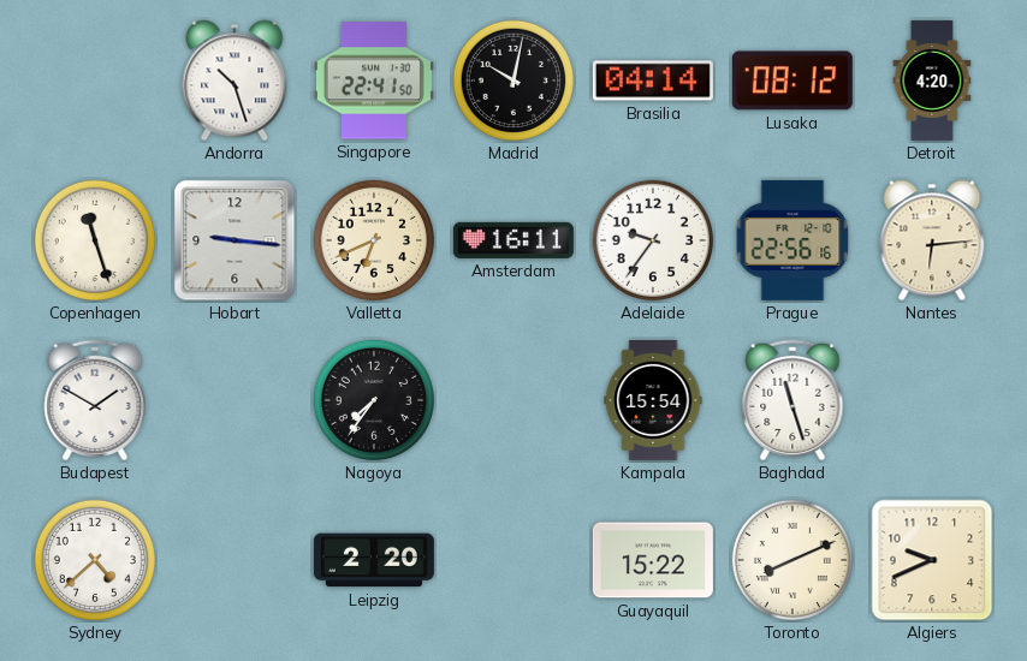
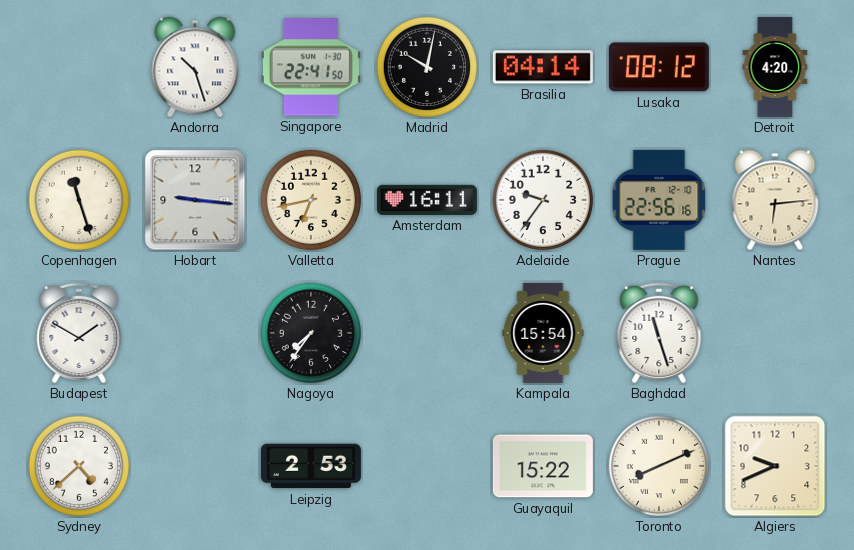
Valletta: 6:41 -> 6:43 (311, 200)
Leipzig: 2:20 -> 2:53 (311, 466)
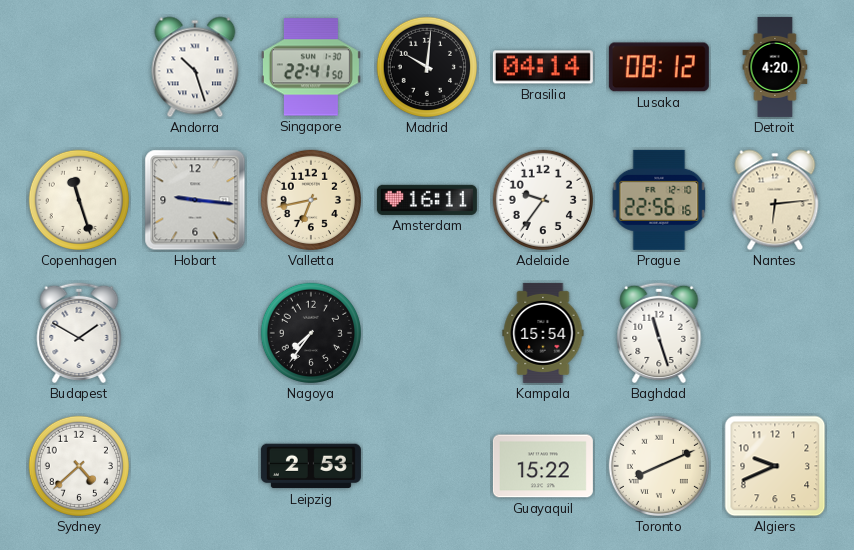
Madrid: 10:02 -> 10:01 (427, 67)
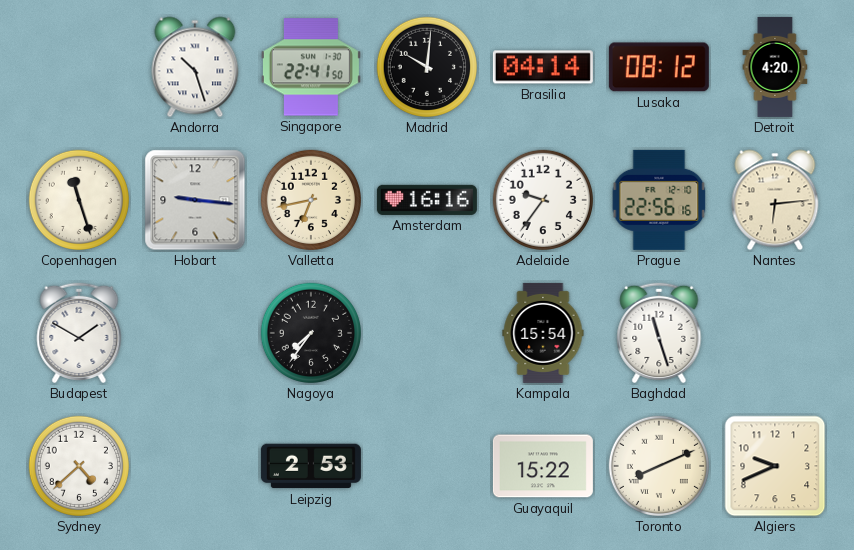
Amsterdam: 16:11 -> 16:16 (427, 200)
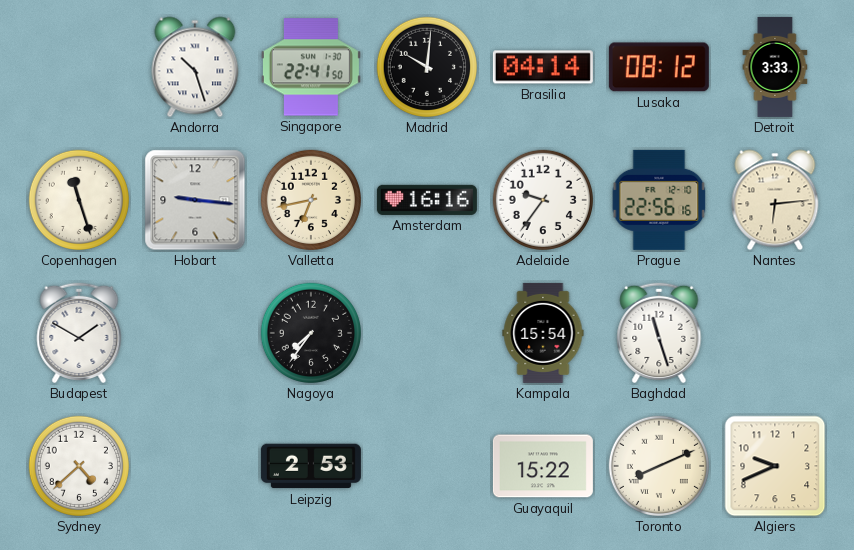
Detroit: 4:20 -> 3:33 (775, 67)
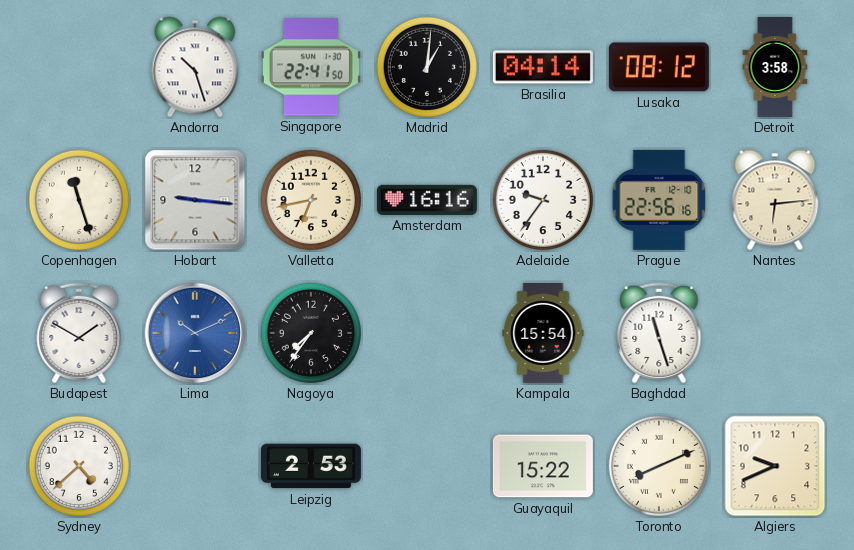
Madrid: 10:01 -> 1:01 (427, 67)
Detroit: 3:33 -> 3:58 (775, 67)
Lima: none -> 10:11 (195, 333)
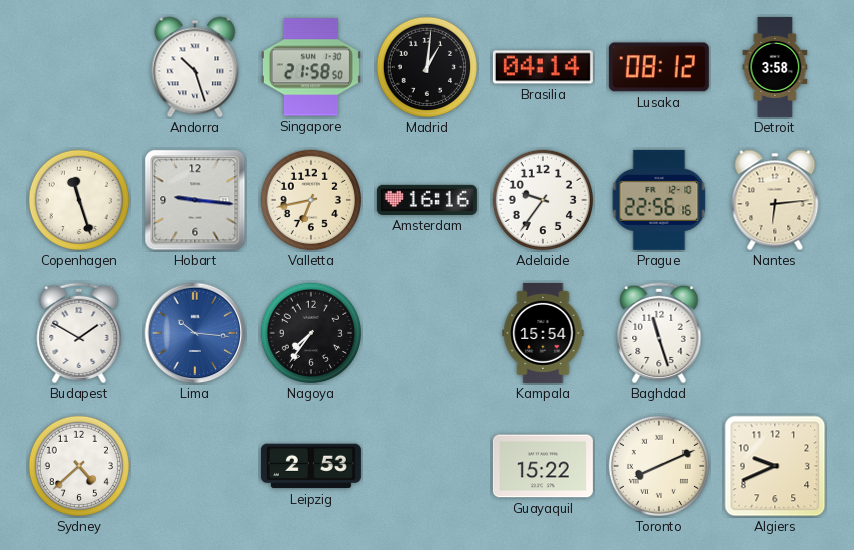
Singapore: 22:41 -> 21:58 (311, 67)
Lima: 10:11 -> 10:16 (195, 333)
